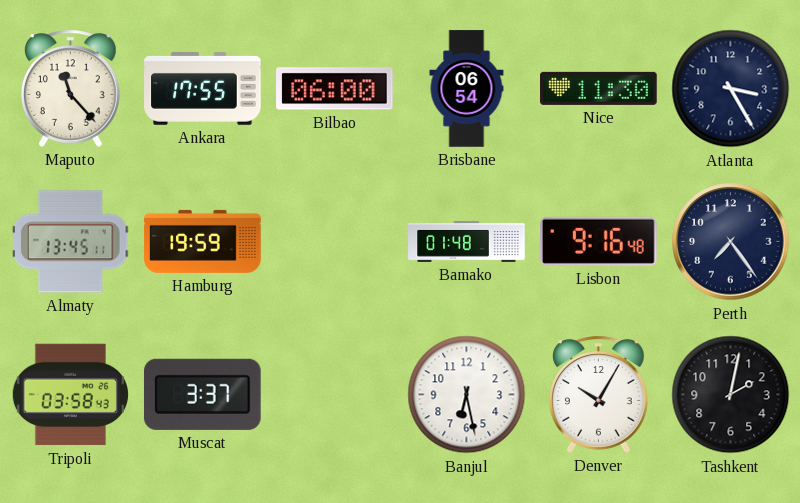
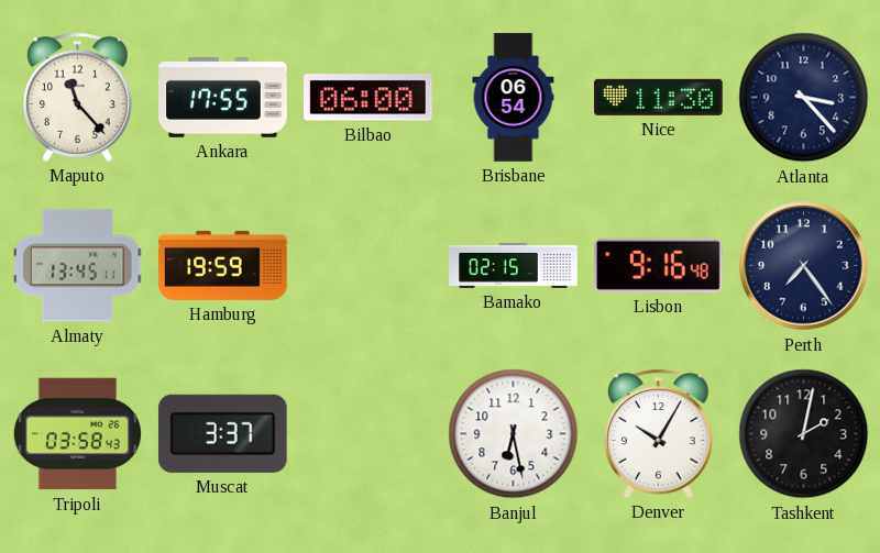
Atlanta: 3:25 -> 3:23 (804, 98)
Bamako: 01:48 -> 02:15 (514, 266)
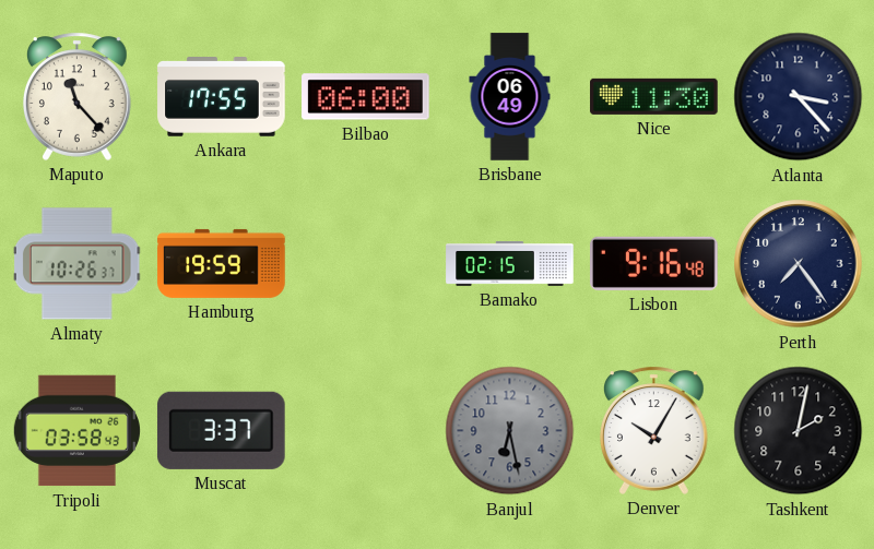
Brisbane: 06:54 -> 06:49 (510, 97)
Almaty: 13:45 -> 10:26 (78, 264)
Banjul dial: white -> grey (510, 431)
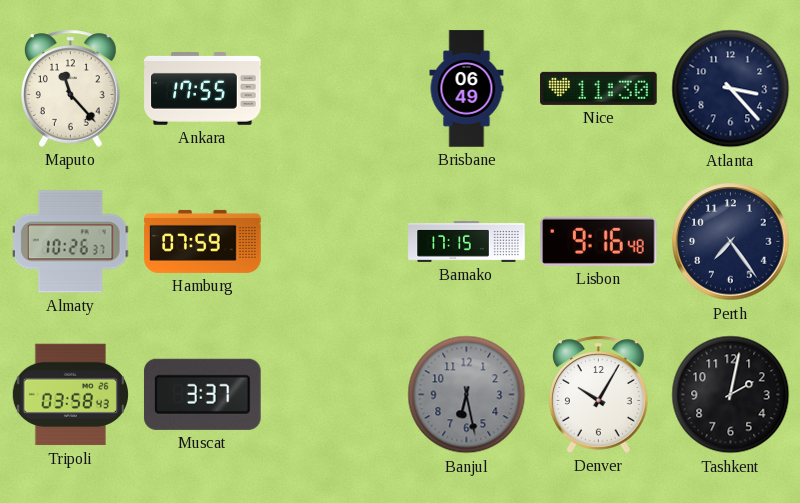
Bilbao: 06:00 -> none (366, 97)
Hamburg: 19:59 -> 07:59 (203, 241)
Bamako: 02:15 -> 17:15 (467, 242)
